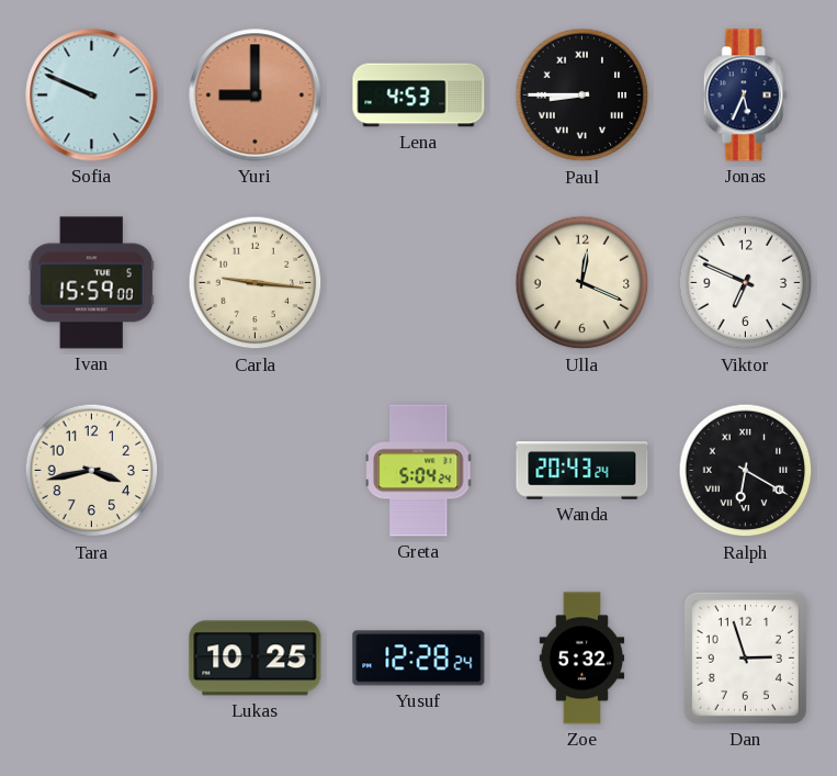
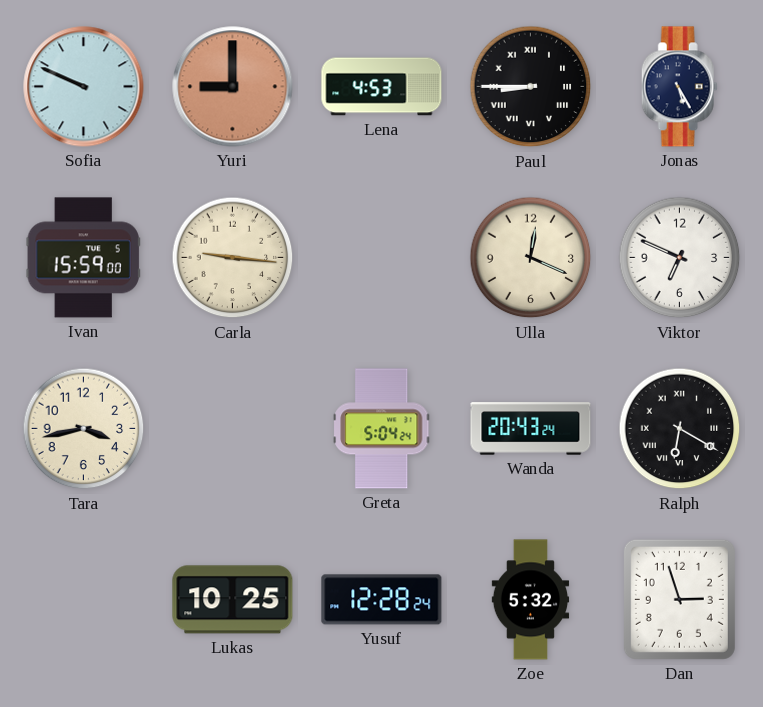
Jonas: 5:34 -> 5:25 (679, 87)
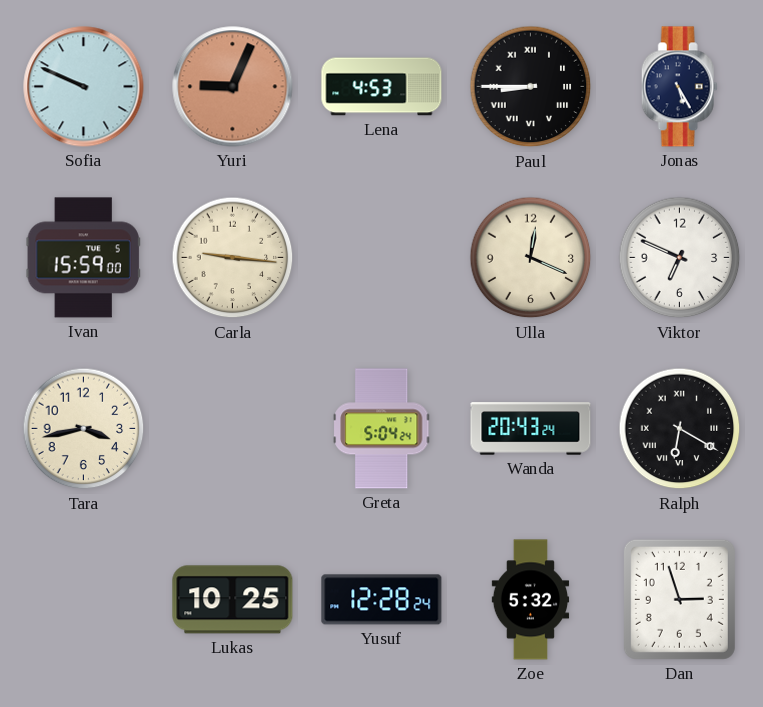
Yuri: 9:00 -> 9:04 (233, 87)
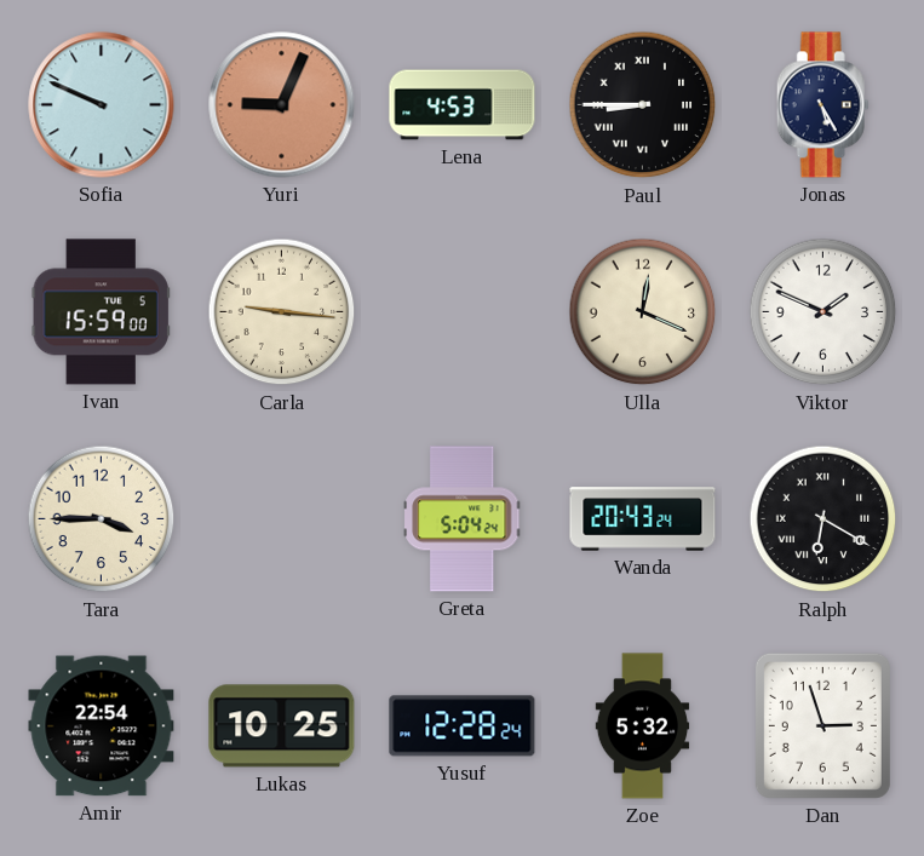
Viktor: 6:49 -> 1:49 (823, 312)
Tara: 3:43 -> 3:45 (102, 519)
Amir: none -> 22:54 (102, 726)
